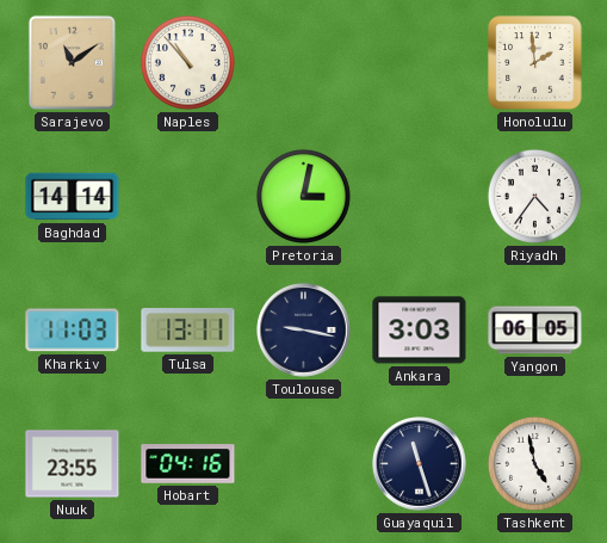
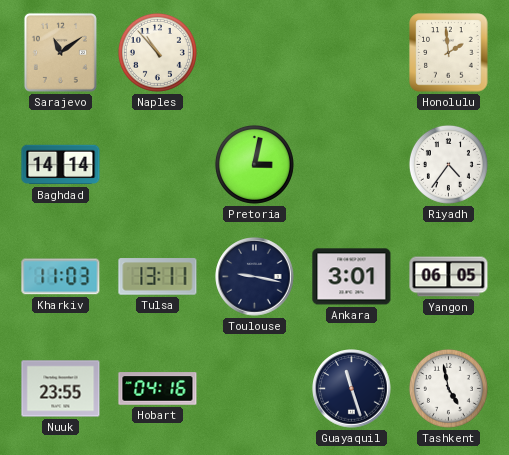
Ankara: 3:03 -> 3:01 (352, 277)
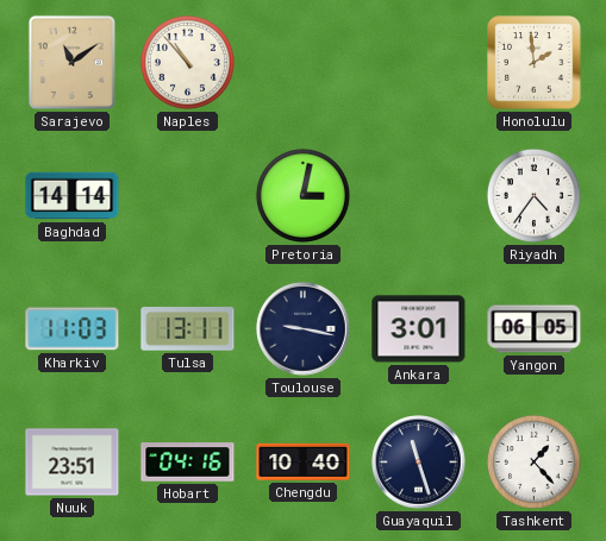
Nuuk: 23:55 -> 23:51 (73, 463)
Chengdu: none -> 10:40 (304, 461)
Tashkent: 4:58 -> 1:23 (533, 461)
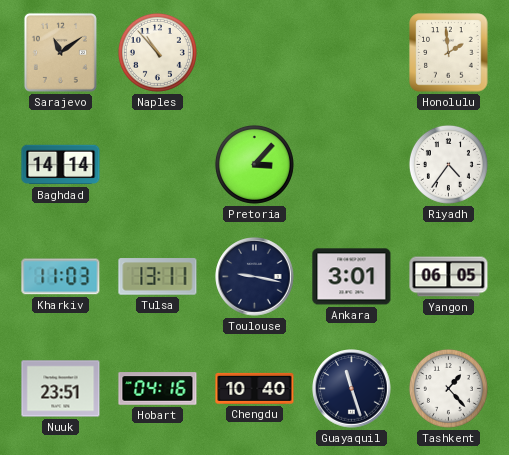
Pretoria: 3:02 -> 3:07 (254, 164)
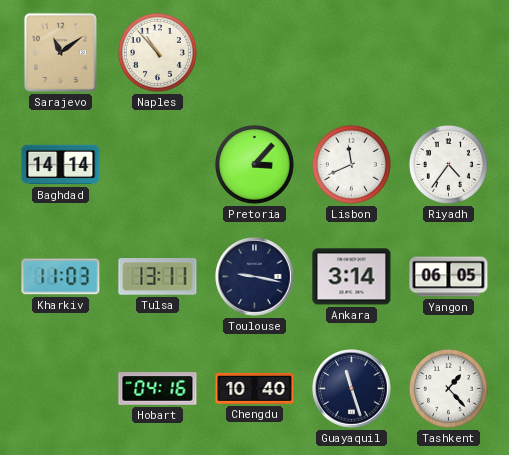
Honolulu: 1:59 -> none (449, 53)
Lisbon: none -> 11:41 (351, 164)
Ankara: 3:01 -> 3:14 (352, 277)
Nuuk: 23:51 -> none (61, 389)
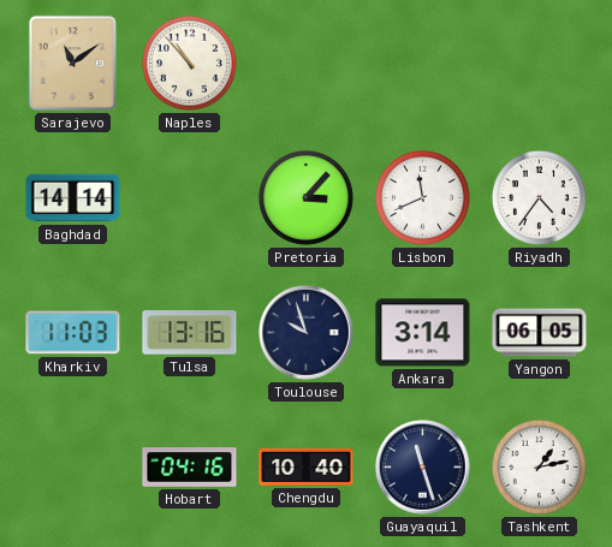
Tulsa: 13:11 -> 13:16 (190, 333)
Toulouse: 9:17 -> 9:57 (307, 333)
Tashkent: 1:23 -> 1:13 (539, 466)
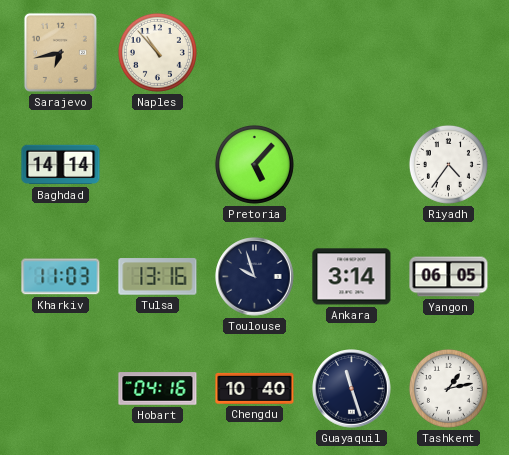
Sarajevo: 11:09 -> 6:43 (60, 52)
Pretoria: 3:07 -> 5:07 (254, 164)
Lisbon: 11:41 -> none (422, 197)
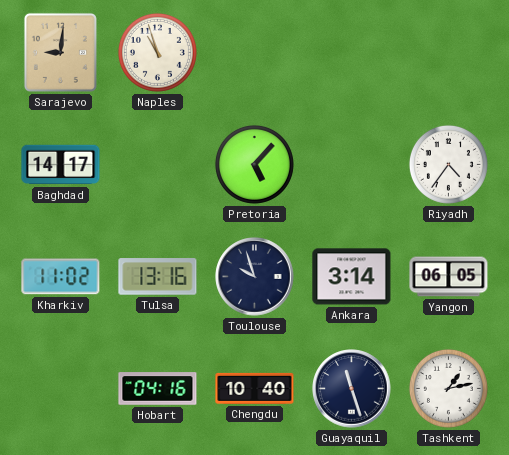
Sarajevo: 6:43 -> 9:01 (60, 52)
Naples: 10:53 -> 10:57 (157, 52)
Baghdad: 14:14 -> 14:17 (61, 165)
Kharkiv: 11:03 -> 11:02 (61, 277)
